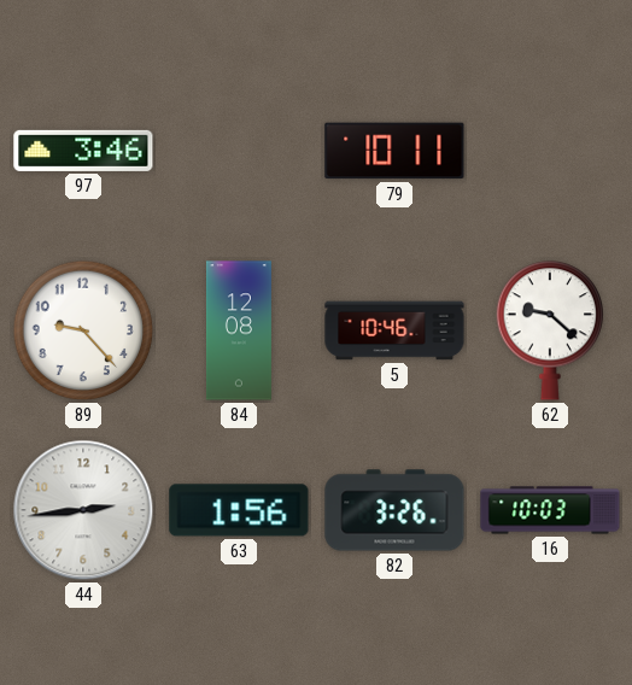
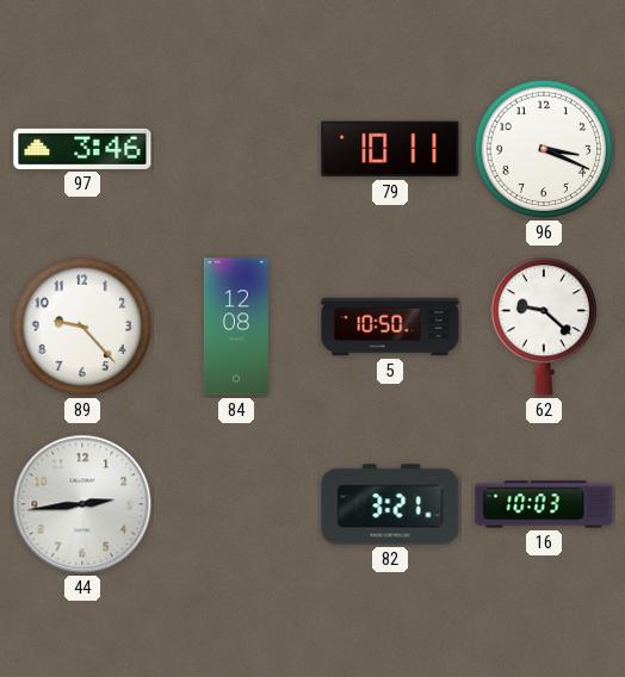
96: none -> 3:19 (544, 149)
5: 10:46 -> 10:50 (390, 327)
63: 1:56 -> none (239, 510)
82: 3:26 -> 3:21 (390, 504)
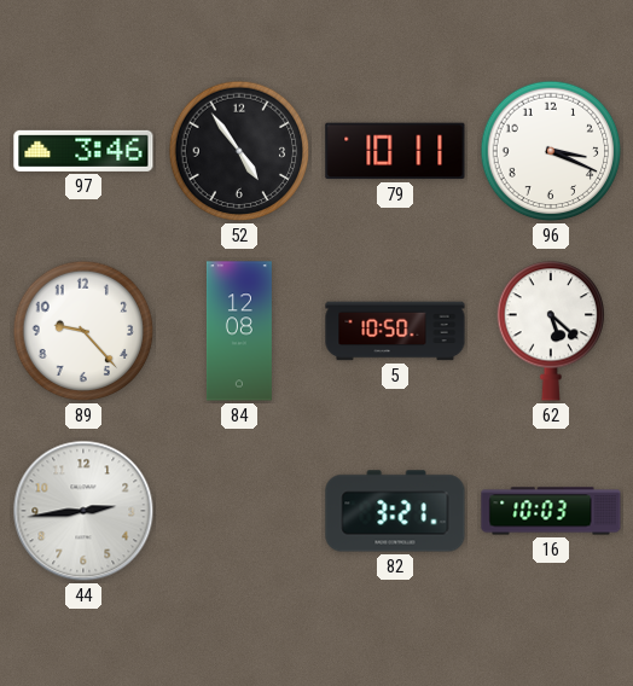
52: none -> 4:54 (239, 151)
62: 9:22 -> 5:22 (551, 331)
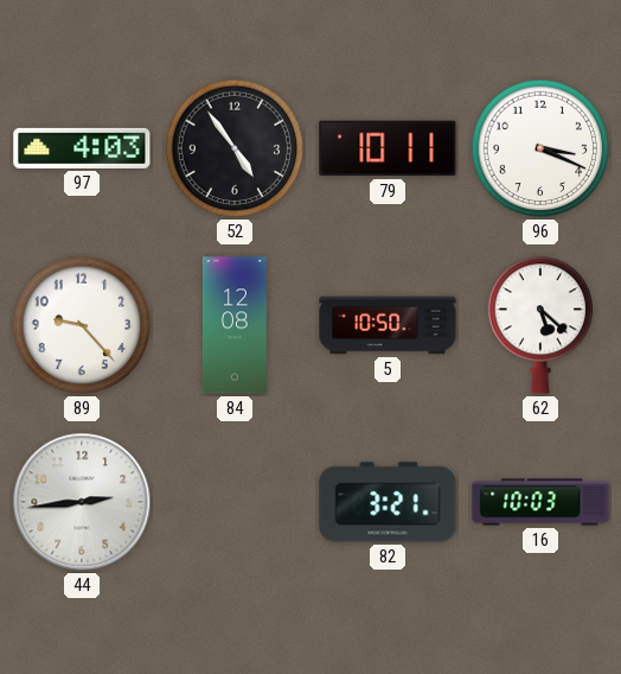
97: 3:46 -> 4:03 (82, 148)
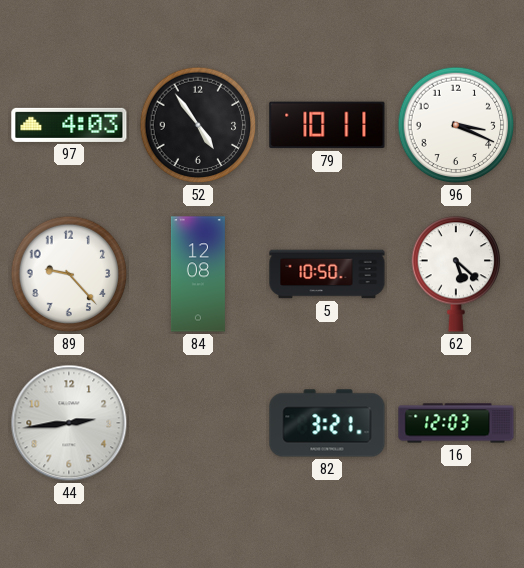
16: 10:03 -> 12:03 (456, 423)
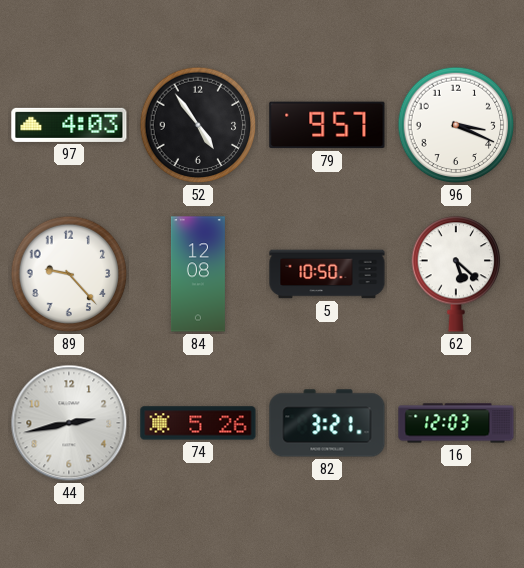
79: 10:11 -> 9:57 (327, 125)
44: 2:44 -> 2:43 (69, 423)
74: none -> 5:26 (198, 423)
